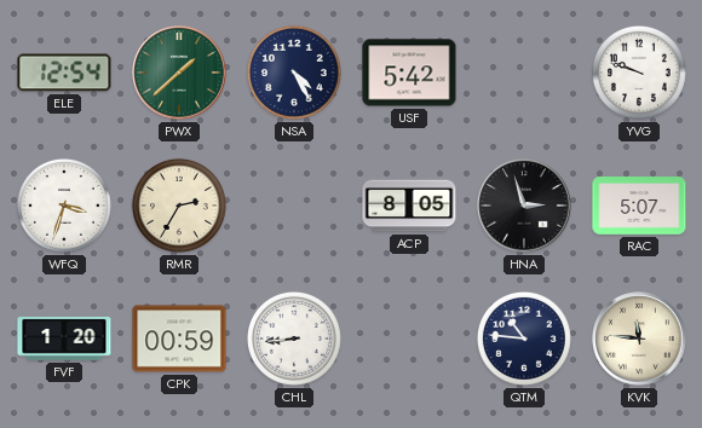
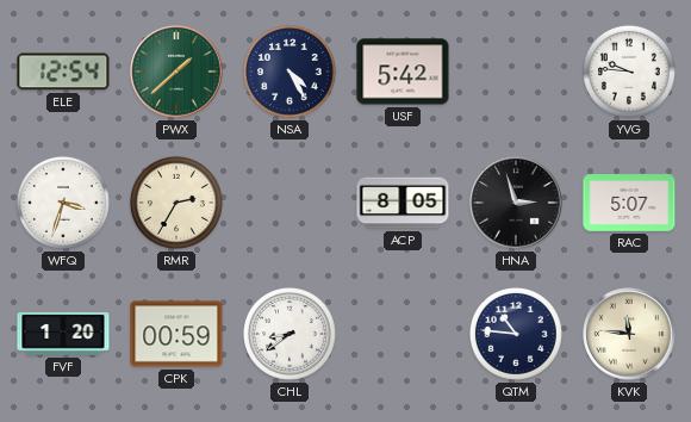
YVG: 9:48 -> 9:46 (629, 72)
CHL: 8:44 -> 8:39 (290, 334)
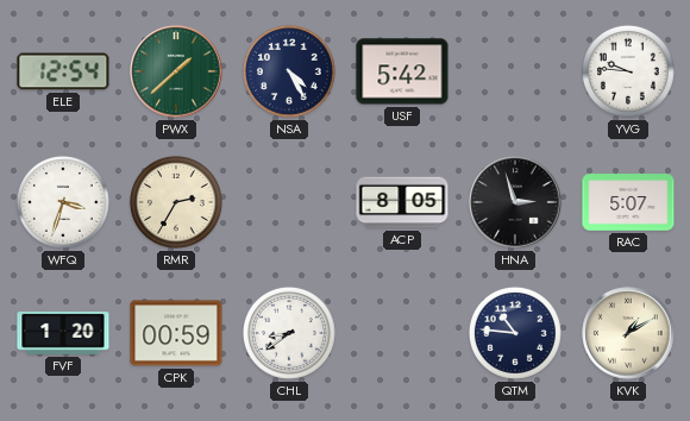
KVK: 11:46 -> 1:10 (628, 333)
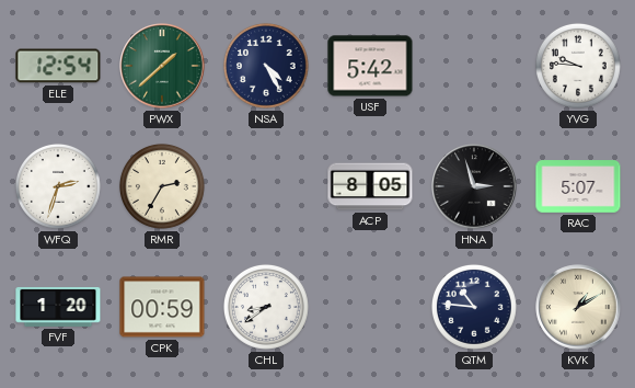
WFQ: 3:33 -> 2:33 (58, 186)
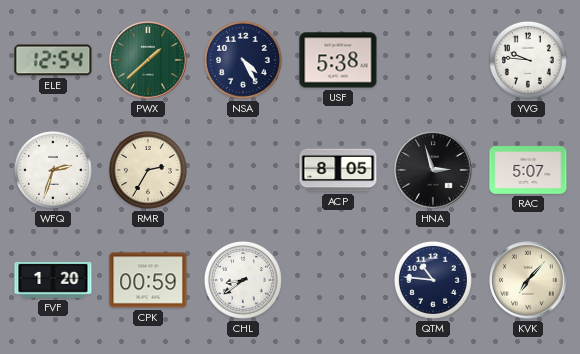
USF: 5:42 -> 5:38 (338, 60)
KVK: 1:10 -> 7:07 (528, 280)
